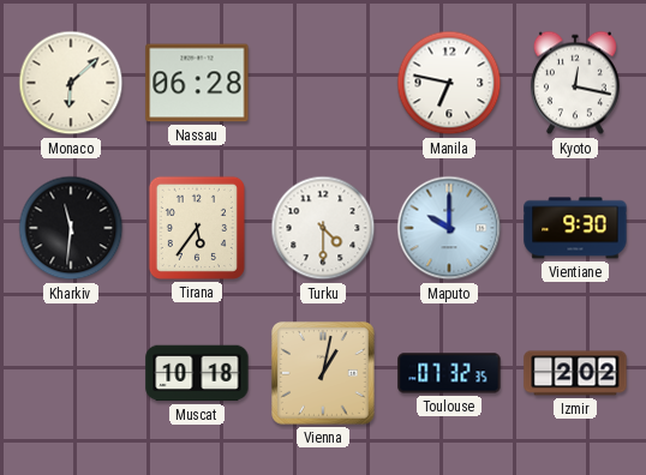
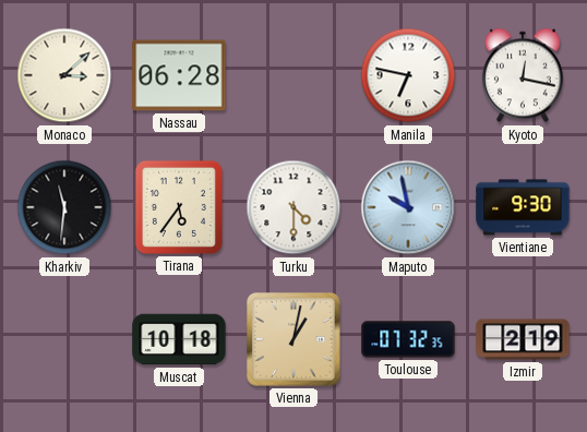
Monaco: 6:08 -> 3:08 (64, 75)
Maputo: 10:00 -> 9:58 (408, 207)
Izmir: 2:02 -> 2:19 (523, 339)
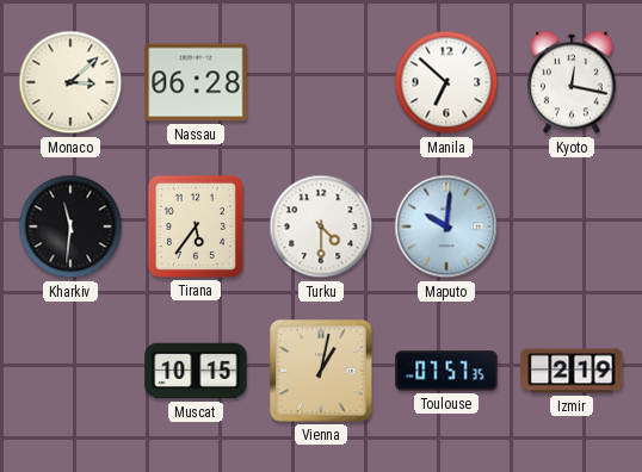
Manila: 6:47 -> 6:52 (446, 82)
Maputo: 9:58 -> 10:01 (446, 226)
Vientiane: 9:30 -> none (523, 207)
Muscat: 10:18 -> 10:15 (196, 371)
Toulouse: 07:32 -> 07:57 (446, 371)
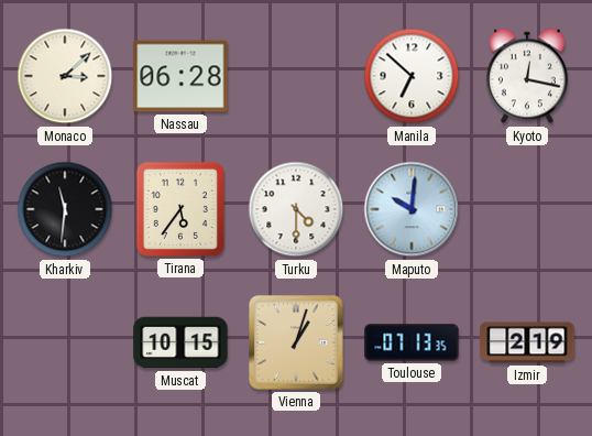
Vienna: 1:02 -> 1:03 (297, 344)
Toulouse: 07:57 -> 07:13 (412, 342)
